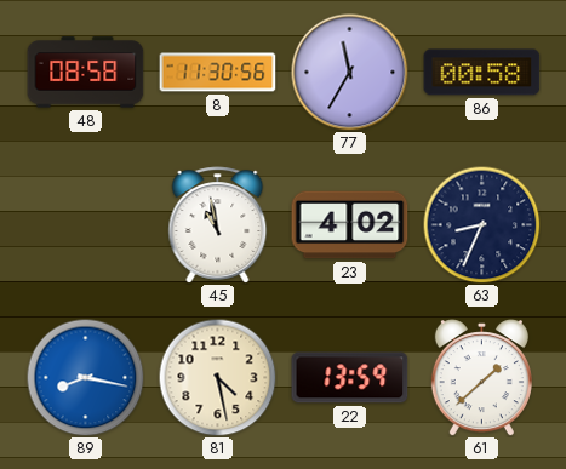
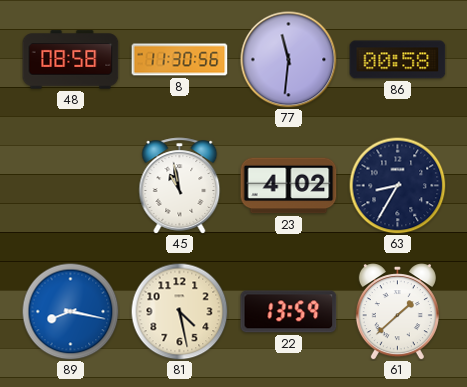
77: 11:35 -> 11:31 (289, 60)
63: 8:34 -> 8:35 (397, 185)
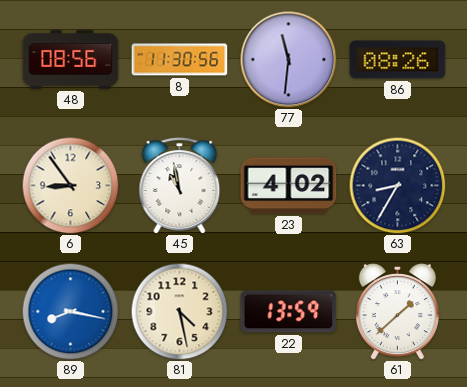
48: 08:58 -> 08:56 (71, 60)
86: 00:58 -> 08:26 (398, 60)
6: none -> 8:54 (70, 185)
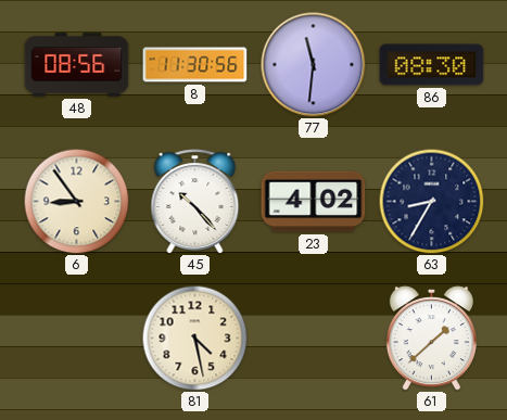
86: 08:26 -> 08:30 (432, 65)
45: 10:58 -> 10:23 (195, 202)
89: 8:17 -> none (70, 311)
22: 13:59 -> none (289, 312)
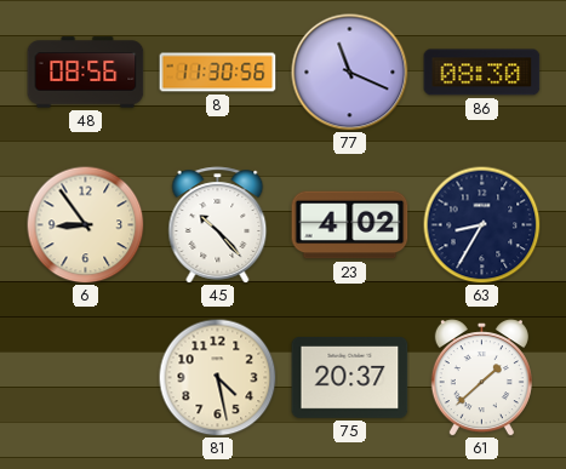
77: 11:31 -> 11:19 (350, 73)
75: none -> 20:37 (350, 377)
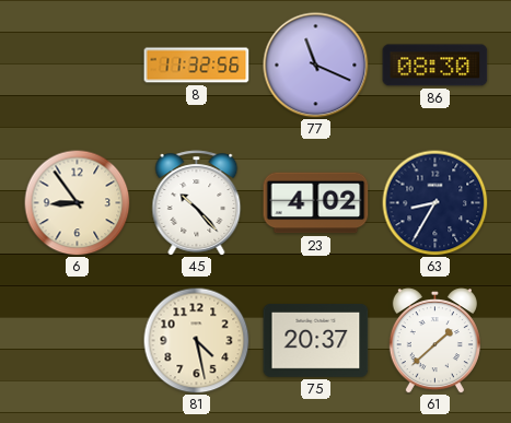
48: 08:56 -> none (86, 73)
8: 11:30 -> 11:32 (197, 66)
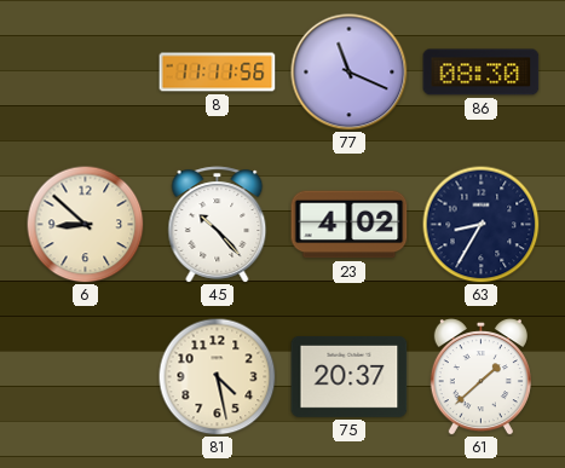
8: 11:32 -> 11:11 (218, 73)
6: 8:54 -> 8:52 (85, 224)
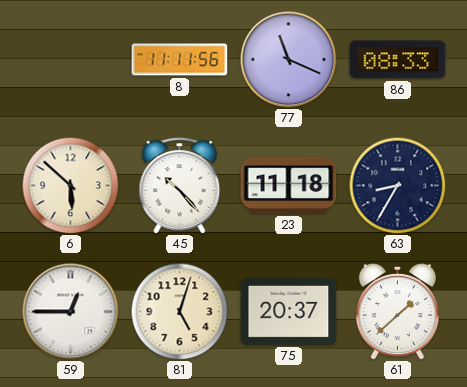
86: 08:30 -> 08:33 (398, 60)
6: 8:52 -> 5:52 (70, 185)
23: 4:02 -> 11:18 (289, 186)
59: none -> 12:45 (71, 312)
81: 4:28 -> 5:03 (179, 311)
